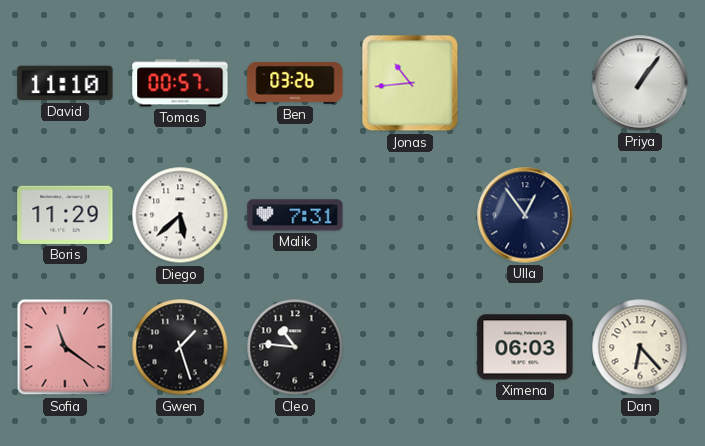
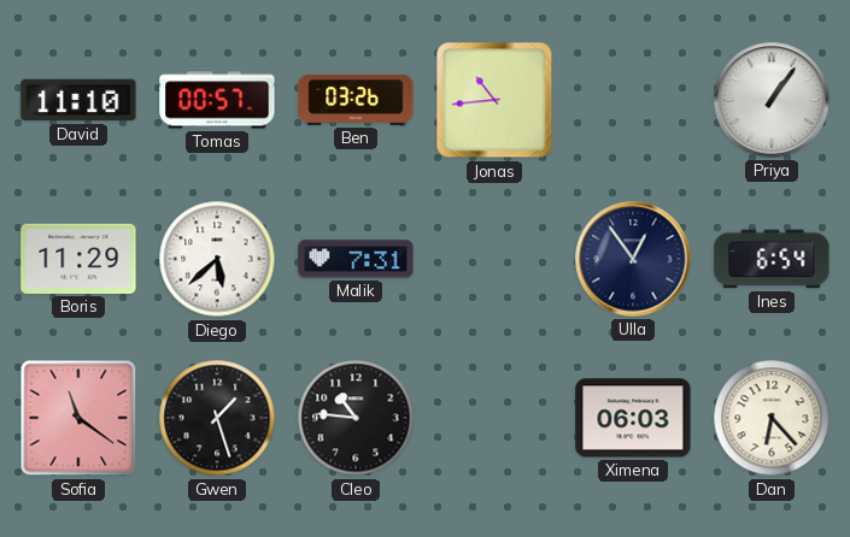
Ines: none -> 6:54 (772, 259)
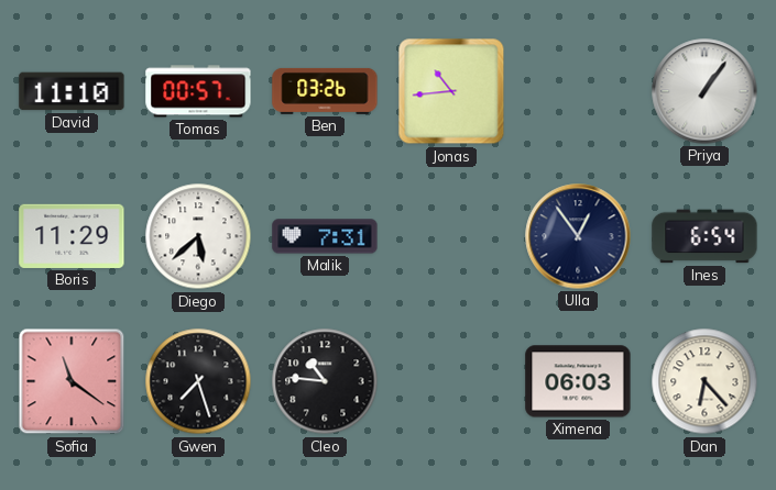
Gwen: 1:27 -> 7:27 (198, 381)
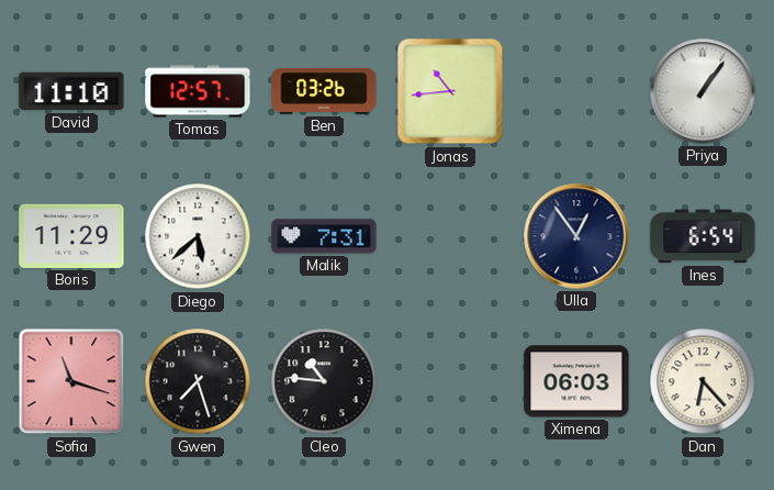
Tomas: 00:57 -> 12:57 (198, 91)
Sofia: 11:21 -> 11:18 (71, 381)
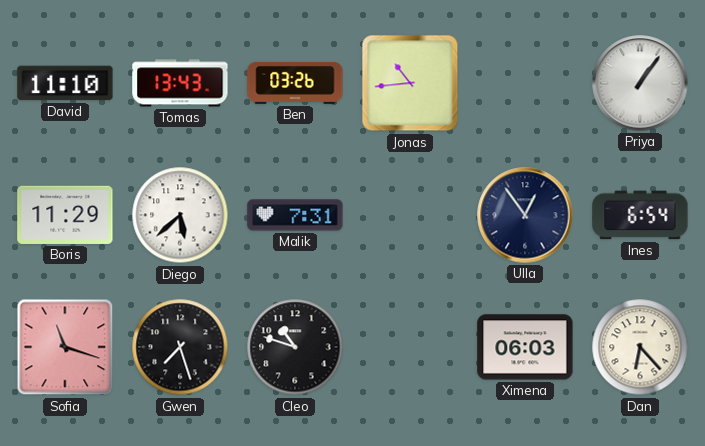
Tomas: 12:57 -> 13:43 (180, 83)
Cleo: 10:46 -> 10:48 (295, 347)
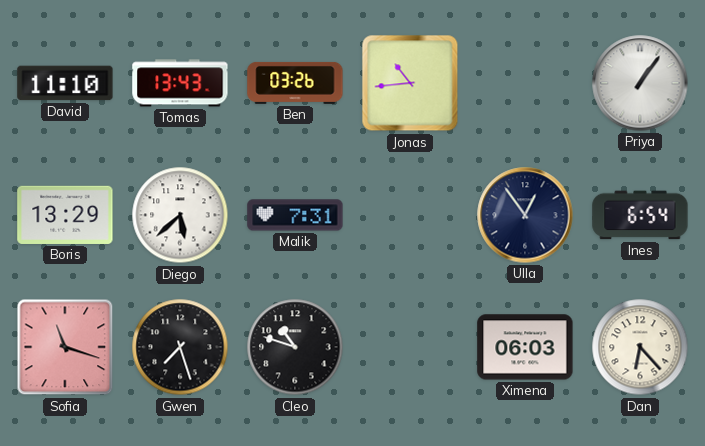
Boris: 11:29 -> 13:29 (65, 215)
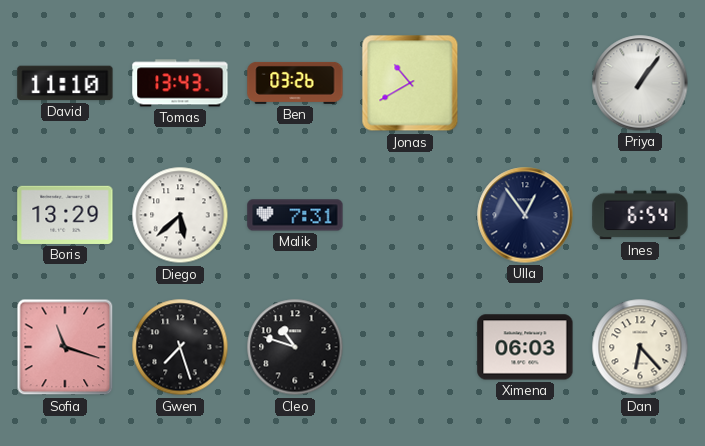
Jonas: 10:44 -> 10:40 (410, 83)
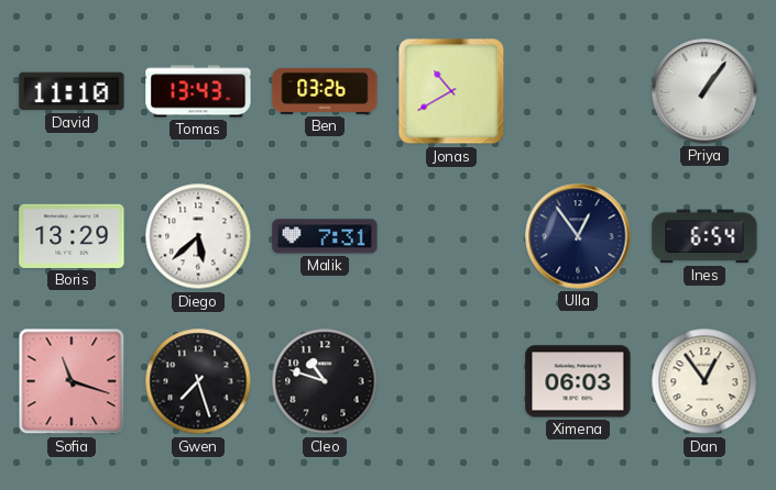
Dan: 6:23 -> 12:54 (704, 381)
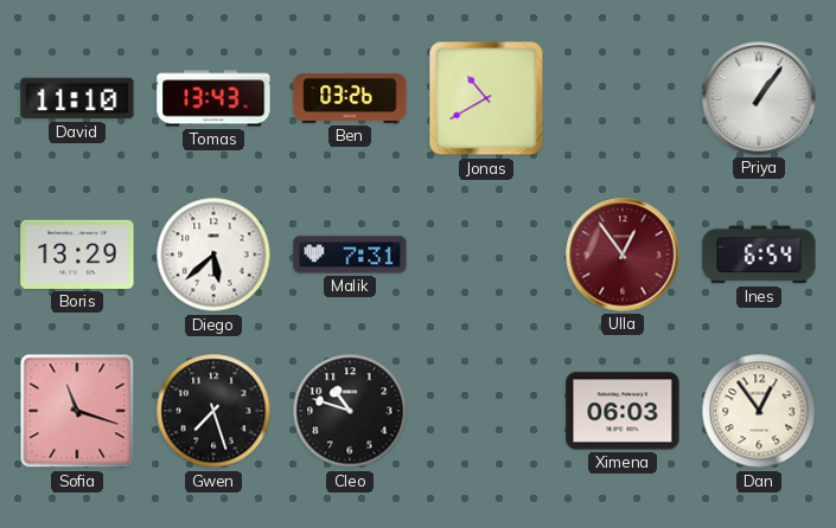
Ulla dial: navy -> burgundy (623, 255)
